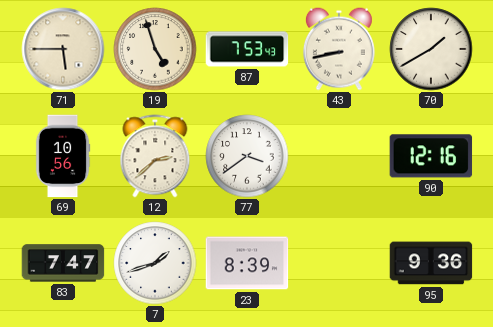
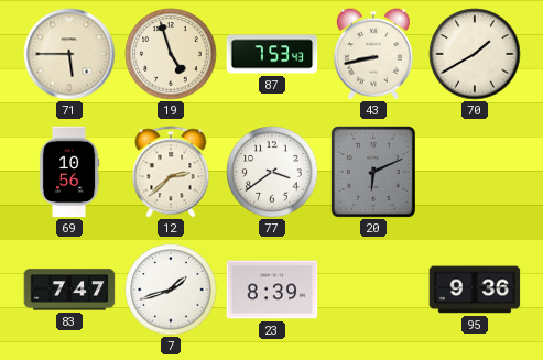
20: none -> 6:11 (373, 172)
90: 12:16 -> none (431, 156)
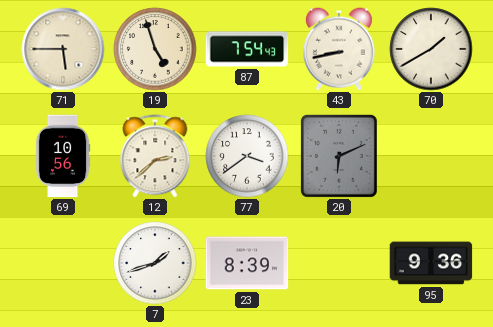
87: 7:53 -> 7:54 (247, 49)
83: 7:47 -> none (69, 290)
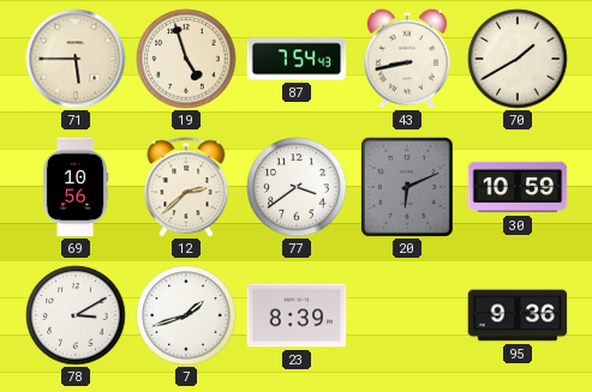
30: none -> 10:59 (518, 187)
78: none -> 3:10 (76, 315)
